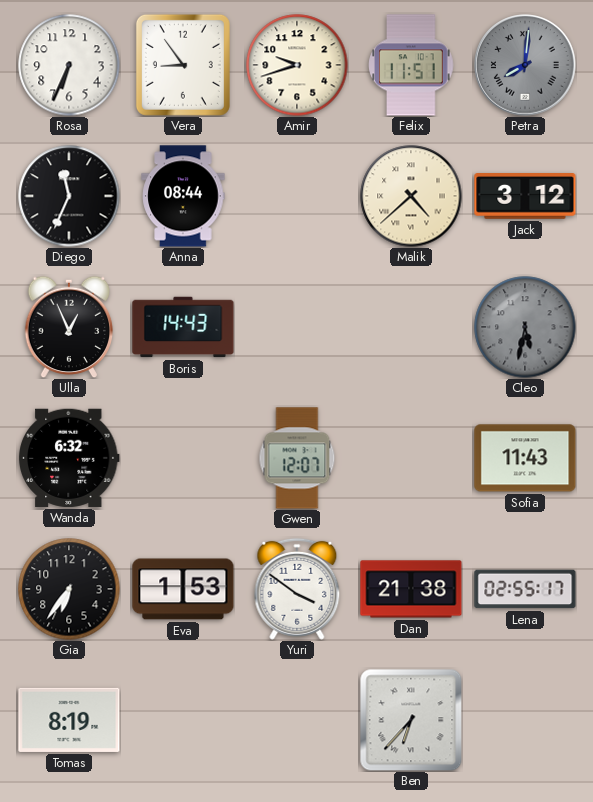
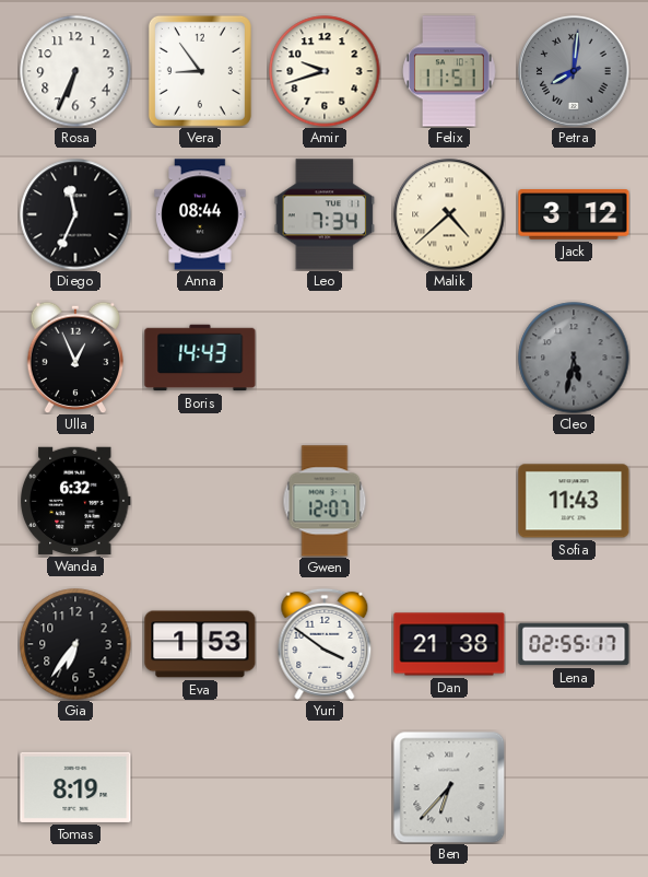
Leo: none -> 7:34 (325, 214)
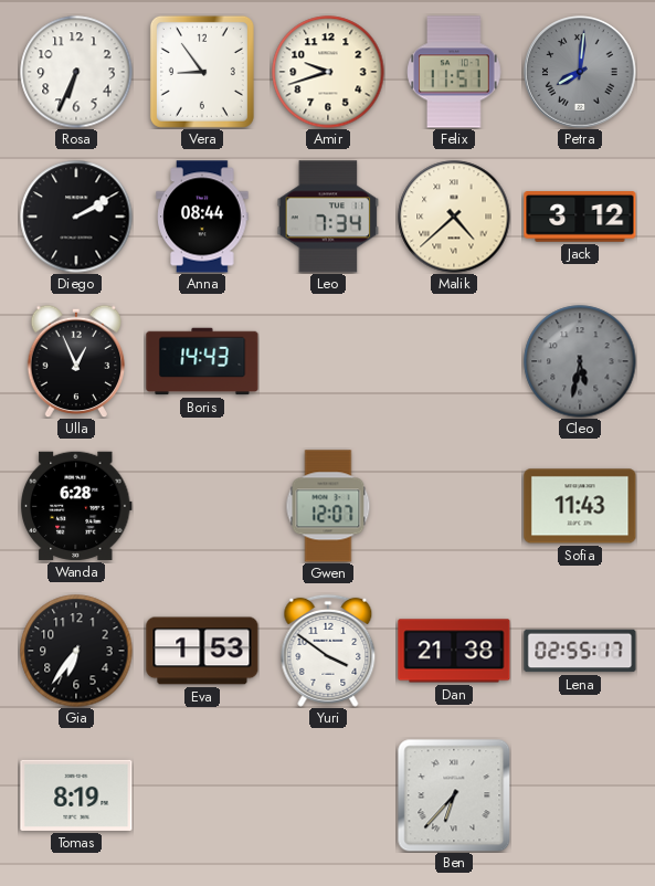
Diego: 11:34 -> 2:10 (76, 217)
Wanda: 6:32 -> 6:28 (76, 506)
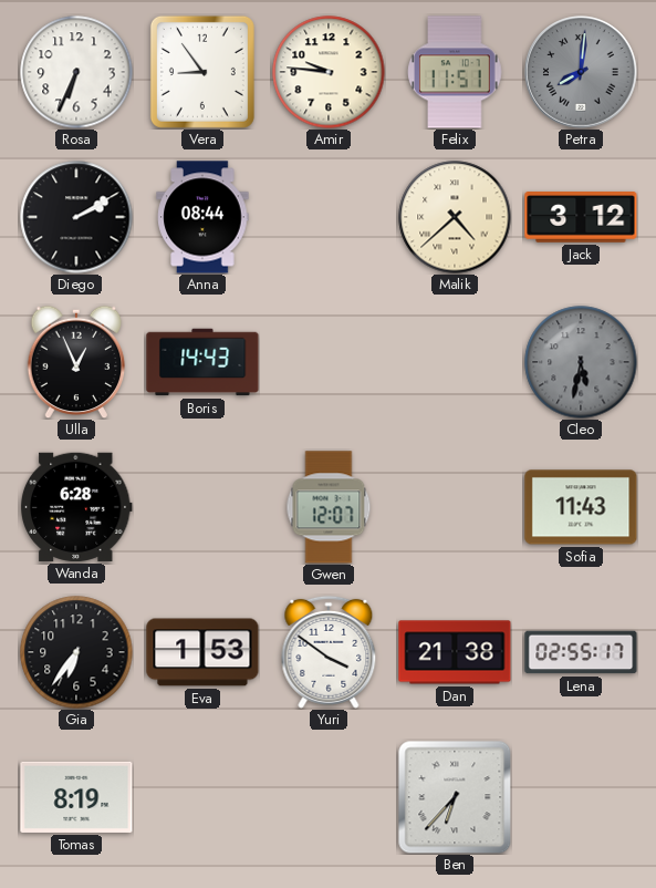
Amir: 9:42 -> 9:46 (329, 72)
Leo: 7:34 -> none (328, 217)
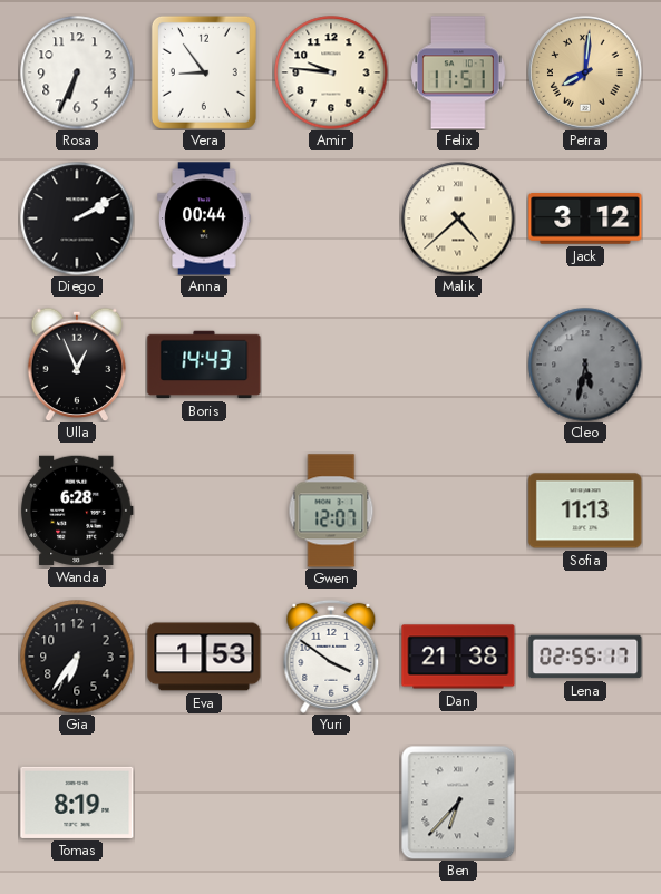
Petra dial: grey -> champagne (585, 72)
Anna: 08:44 -> 00:44 (204, 218)
Sofia: 11:43 -> 11:13 (585, 511)
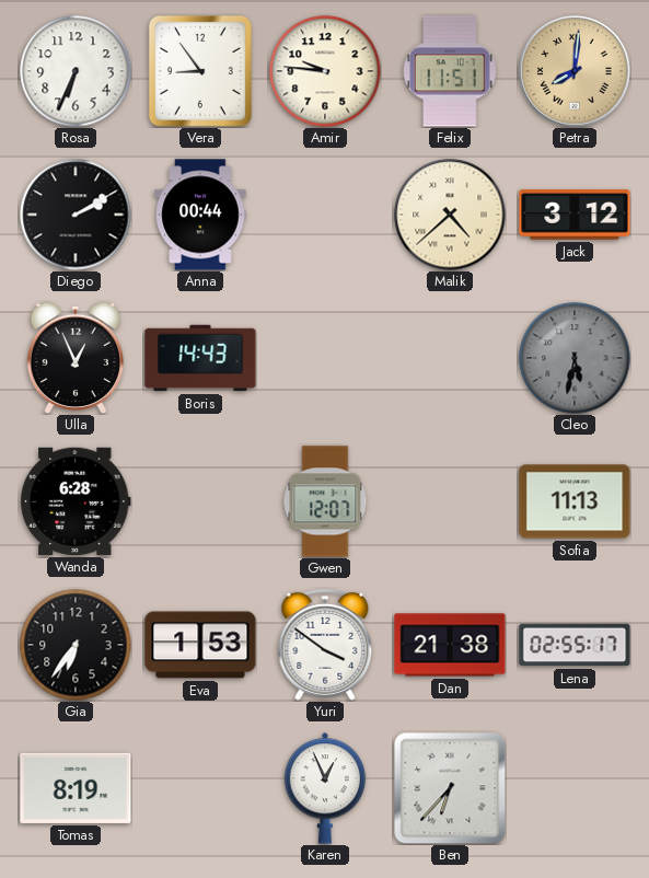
Karen: none -> 12:56 (325, 788)
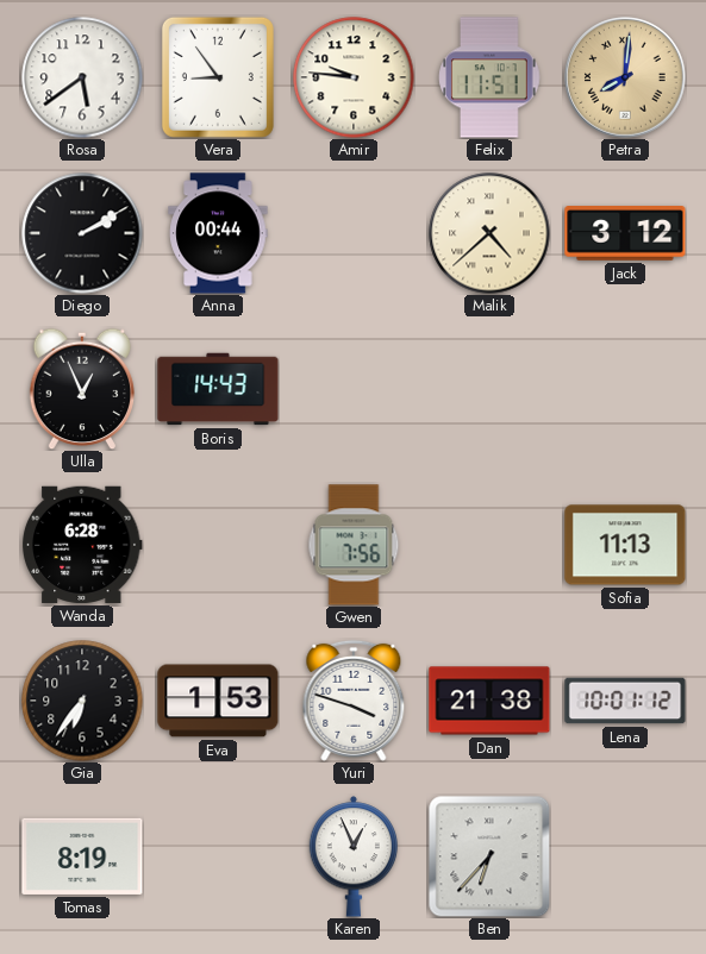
Rosa: 6:34 -> 5:39 (82, 77)
Cleo: 5:32 -> none (575, 358)
Gwen: 12:07 -> 7:56 (354, 545)
Yuri: 3:51 -> 3:48 (354, 701)
Lena: 02:55 -> 10:01 (625, 701)
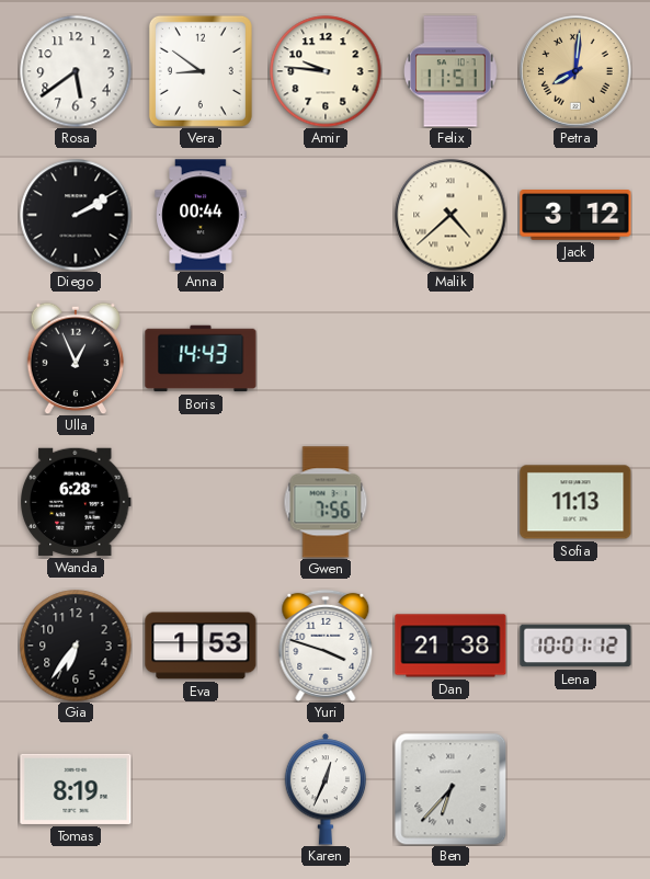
Vera: 8:54 -> 8:51 (201, 71)
Karen: 12:56 -> 12:34 (326, 789)
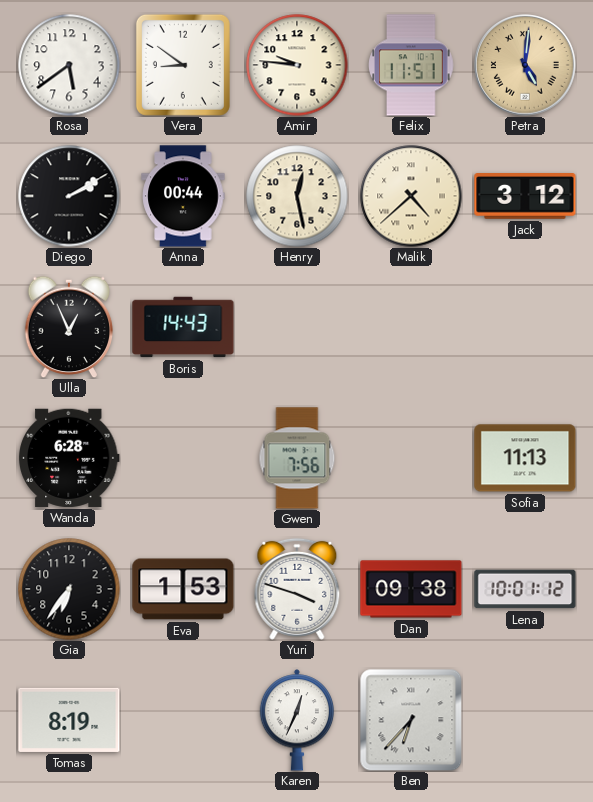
Petra: 8:01 -> 5:01 (525, 65)
Henry: none -> 12:28 (297, 196)
Dan: 21:38 -> 09:38 (411, 589)
